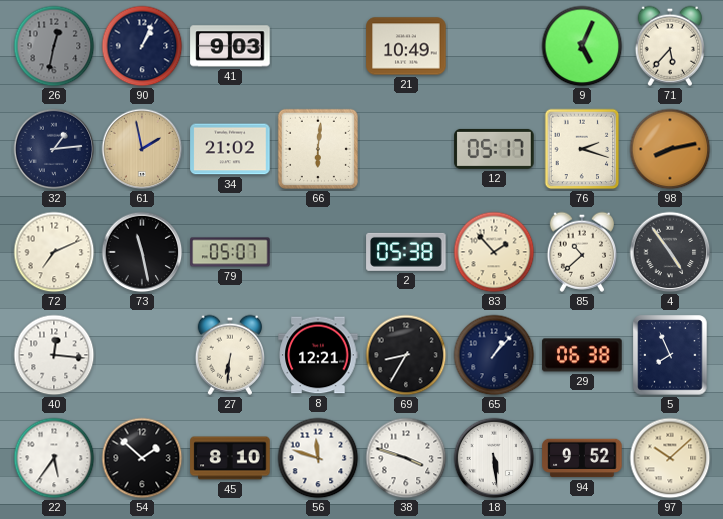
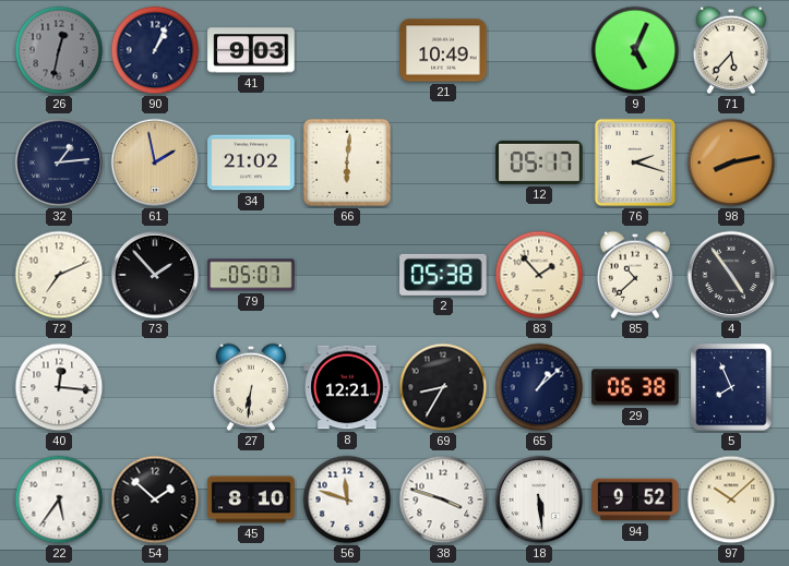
73: 11:28 -> 1:53 (155, 275)
65: 1:07 -> 1:08 (539, 387)
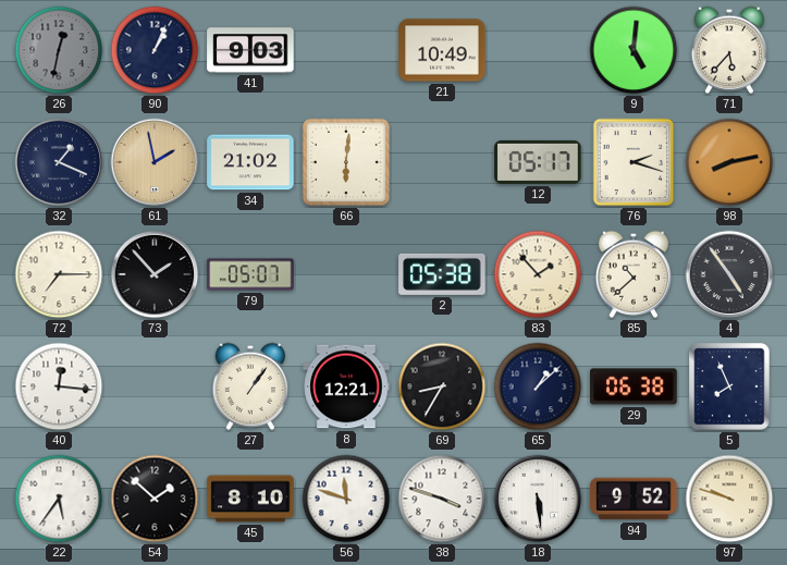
9: 5:04 -> 5:01 (634, 50)
32: 1:14 -> 1:19 (59, 162)
72: 7:11 -> 7:15 (59, 274)
27: 6:31 -> 1:06 (249, 386)
97: 10:08 -> 9:48 (729, 499)
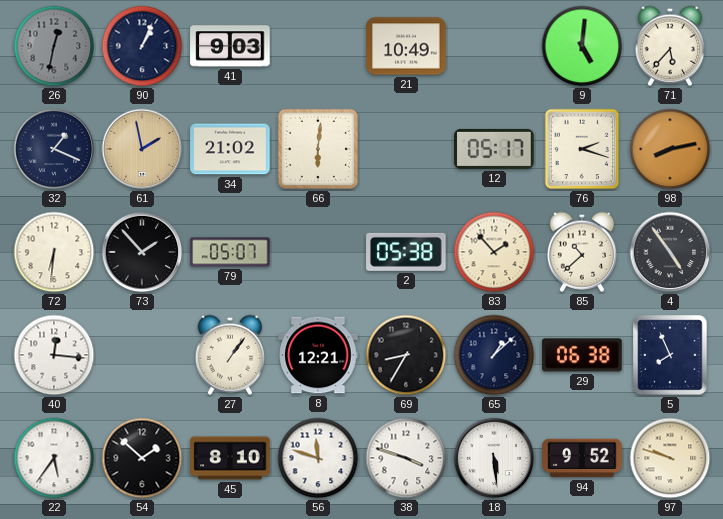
72: 7:15 -> 6:31 (54, 252)
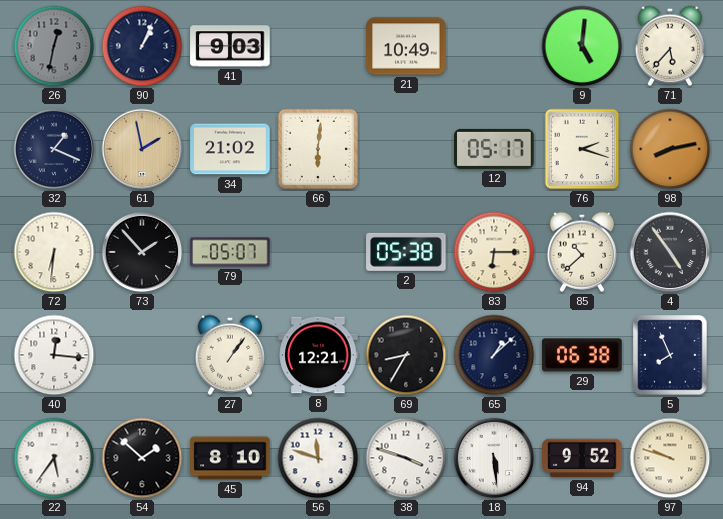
83: 1:53 -> 6:15 (494, 252)
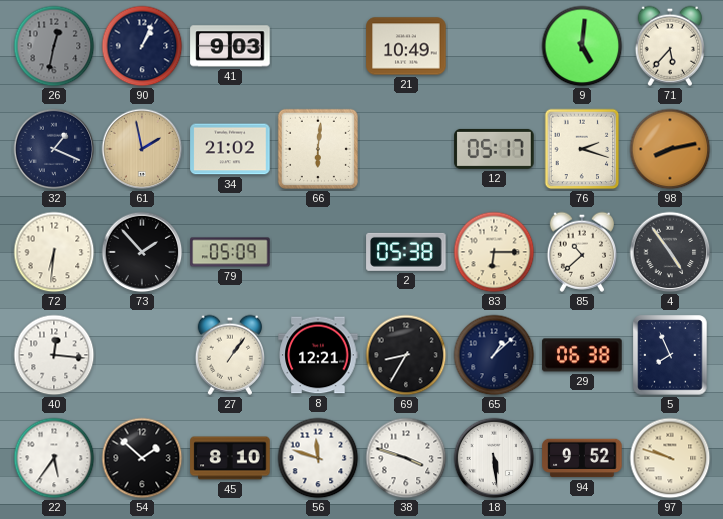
79: 05:07 -> 05:09 (230, 252)
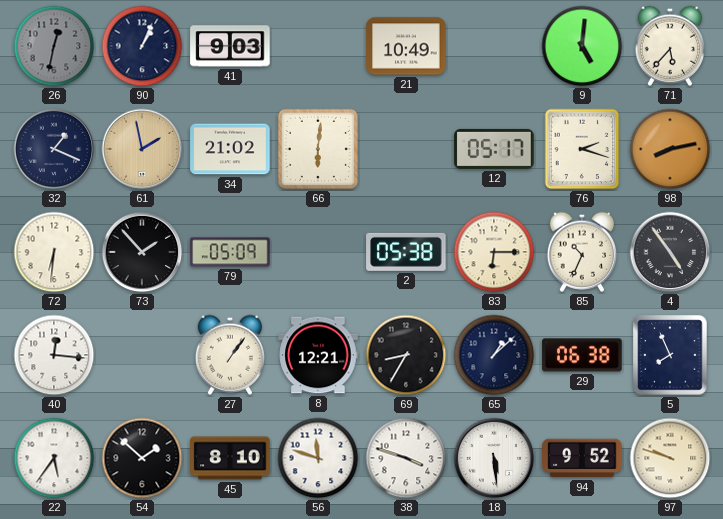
85: 10:38 -> 10:34 (581, 252)
